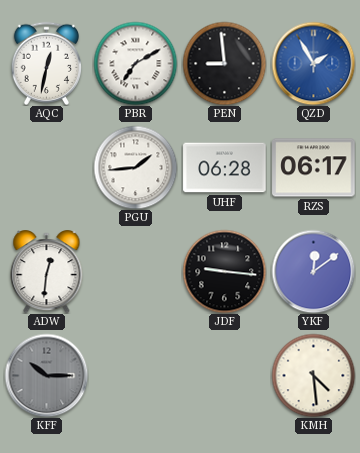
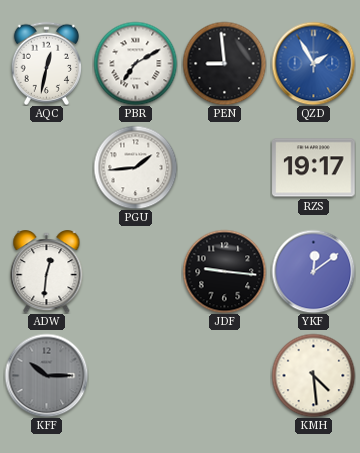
UHF: 06:28 -> none (225, 168)
RZS: 06:17 -> 19:17 (314, 168)
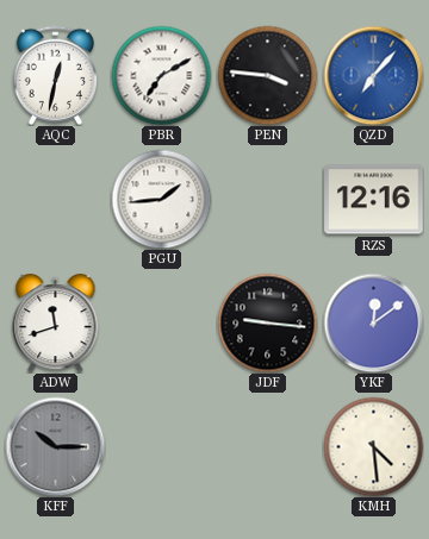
PEN: 8:59 -> 3:46 (267, 75)
QZD: 1:55 -> 7:07 (373, 75)
RZS: 19:17 -> 12:16 (374, 200)
ADW: 12:31 -> 11:42 (56, 324)
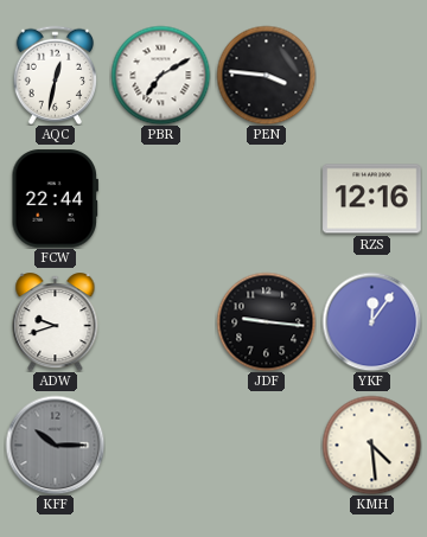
QZD: 7:07 -> none (373, 75)
FCW: none -> 22:44 (55, 199)
PGU: 1:44 -> none (161, 199)
ADW: 11:42 -> 9:42 (56, 322)
YKF: 12:09 -> 12:06 (371, 321)
